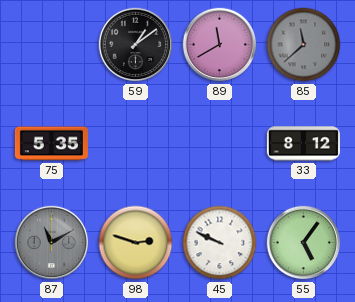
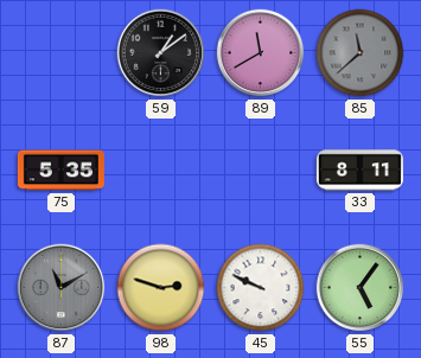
33: 8:12 -> 8:11 (359, 171)
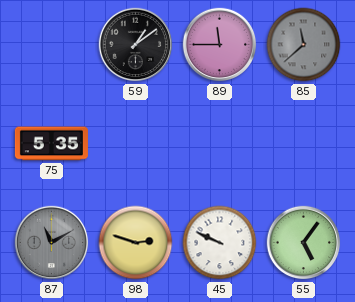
89: 11:40 -> 11:45 (220, 45)
33: 8:11 -> none (359, 171)
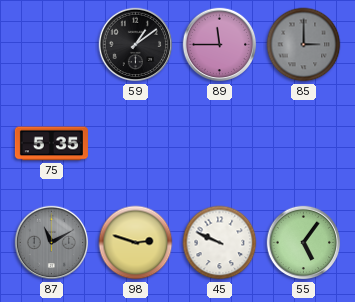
85: 11:38 -> 3:00 (304, 45)
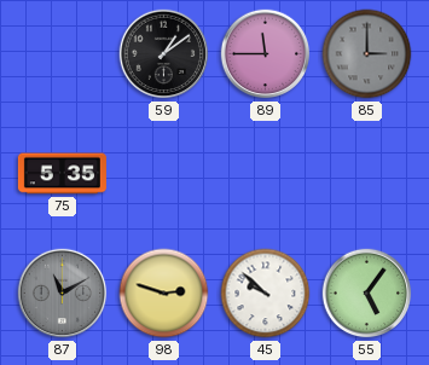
45: 9:49 -> 9:52 (266, 294)
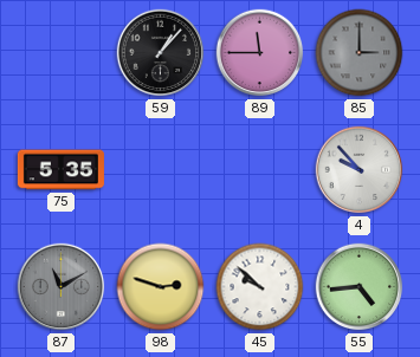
59: 1:09 -> 1:07 (161, 53)
4: none -> 9:53 (360, 170)
55: 5:06 -> 4:44 (360, 287)
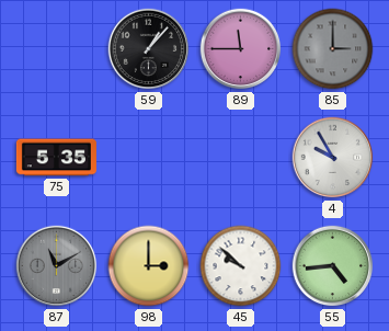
4: 9:53 -> 9:55 (333, 158)
98: 2:48 -> 3:00 (149, 266)
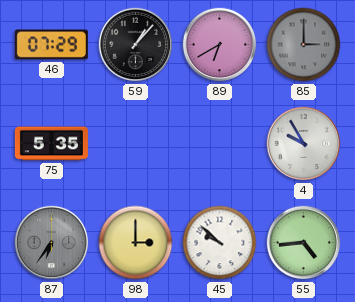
46: none -> 07:29 (51, 45)
89: 11:45 -> 6:40 (220, 45)
87: 11:10 -> 6:36 (52, 243)
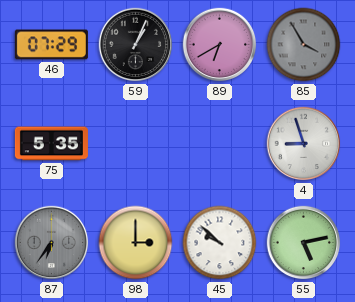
59: 1:07 -> 1:04 (136, 45)
85: 3:00 -> 3:55 (304, 45)
4: 9:55 -> 8:57 (304, 144)
55: 4:44 -> 5:13 (304, 243)
